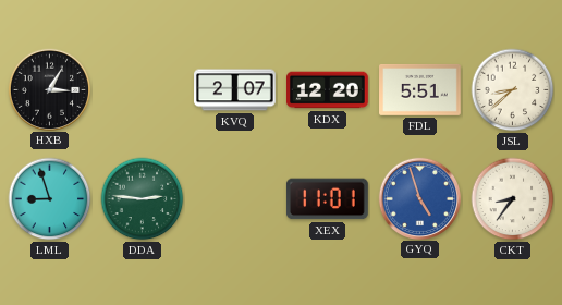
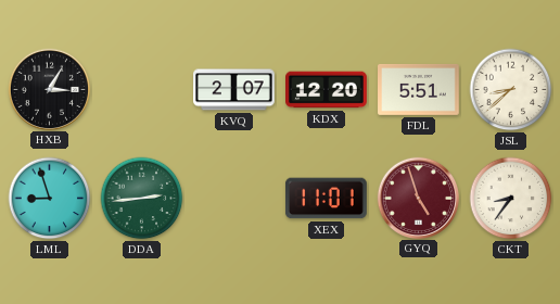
DDA: 2:46 -> 2:44 (142, 199)
GYQ dial: blue -> burgundy (418, 198)
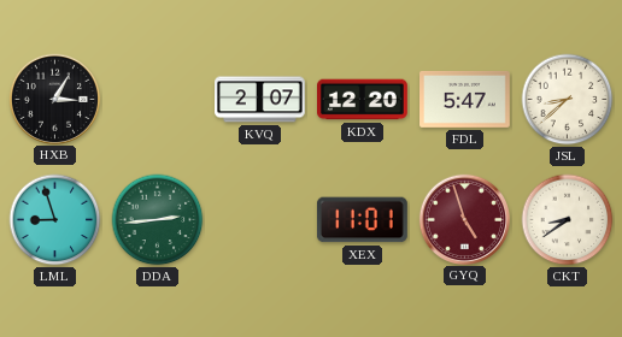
FDL: 5:51 -> 5:47 (465, 99)
CKT: 8:36 -> 8:39 (568, 220)
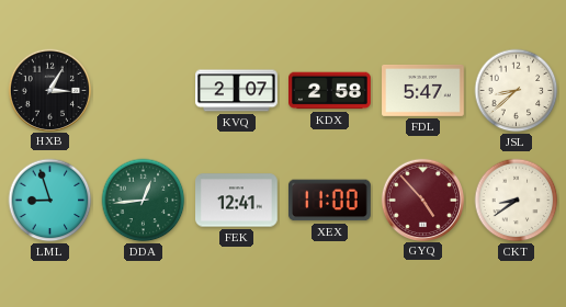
KDX: 12:20 -> 2:58 (330, 91)
DDA: 2:44 -> 12:44 (144, 201)
FEK: none -> 12:41 (237, 201)
XEX: 11:01 -> 11:00 (330, 201)
GYQ: 4:57 -> 4:53 (422, 200)
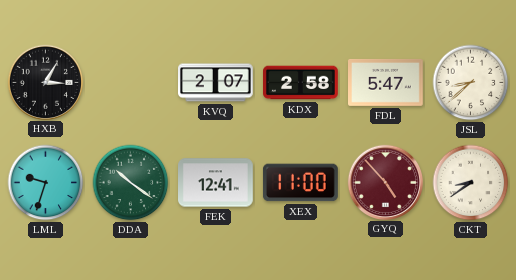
LML: 8:57 -> 9:33 (46, 183)
DDA: 12:44 -> 10:21 (131, 183)
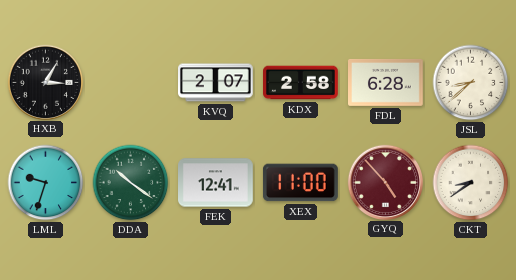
FDL: 5:47 -> 6:28 (386, 82)
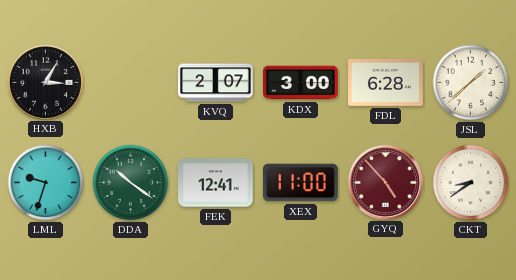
KDX: 2:58 -> 3:00 (301, 83)
JSL: 8:38 -> 1:38 (471, 83)
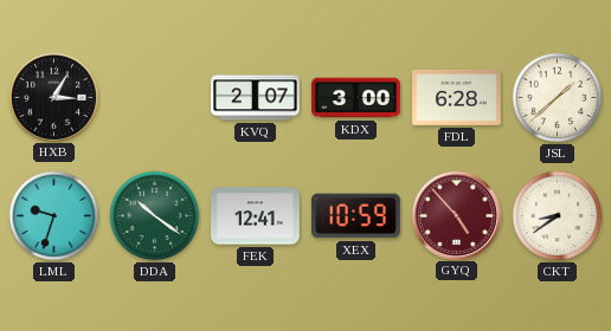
XEX: 11:00 -> 10:59 (356, 216)
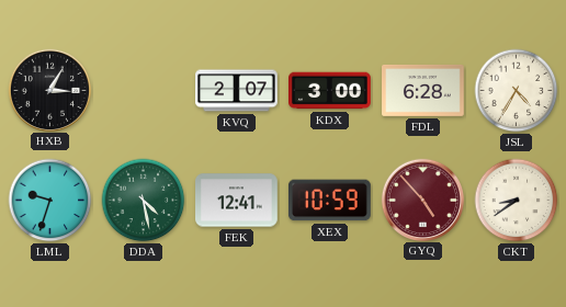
JSL: 1:38 -> 4:35 (517, 91)
DDA: 10:21 -> 4:28 (144, 201)
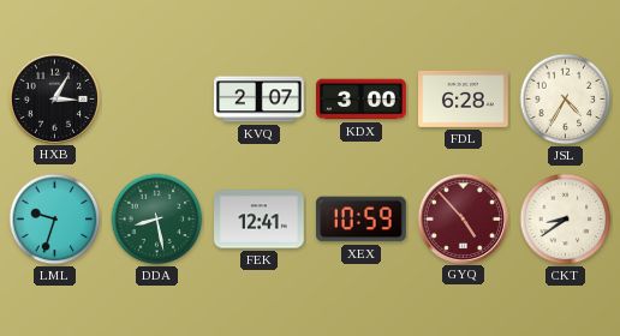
DDA: 4:28 -> 8:28 (157, 220)
